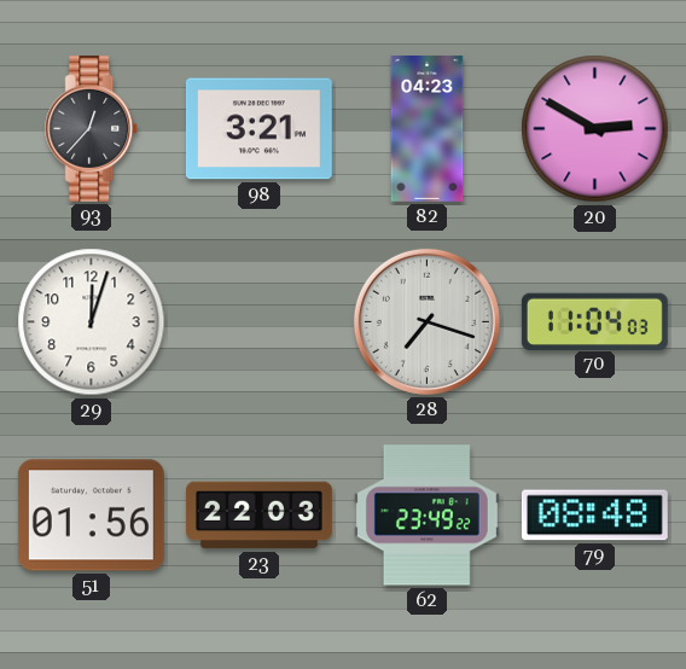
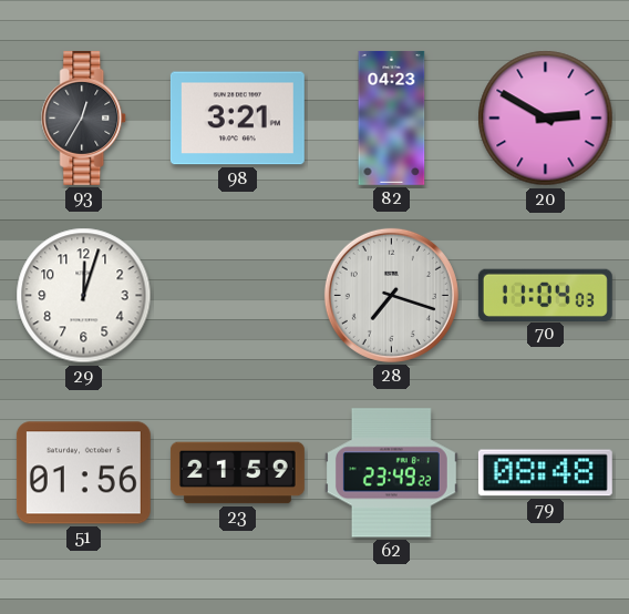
93: 12:37 -> 12:35 (84, 117)
23: 22:03 -> 21:59 (237, 473)
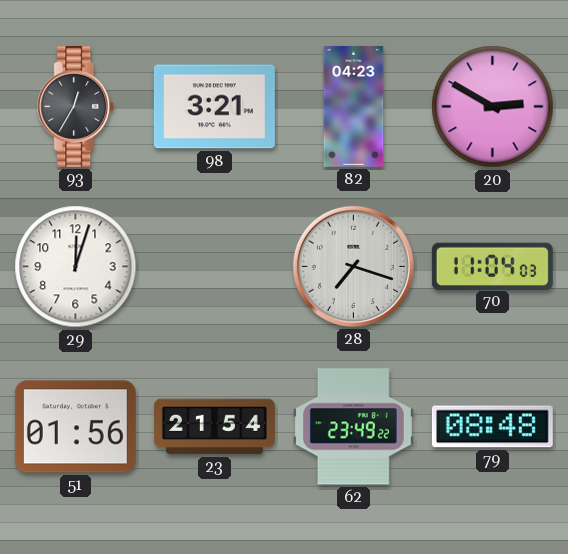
23: 21:59 -> 21:54 (214, 427)
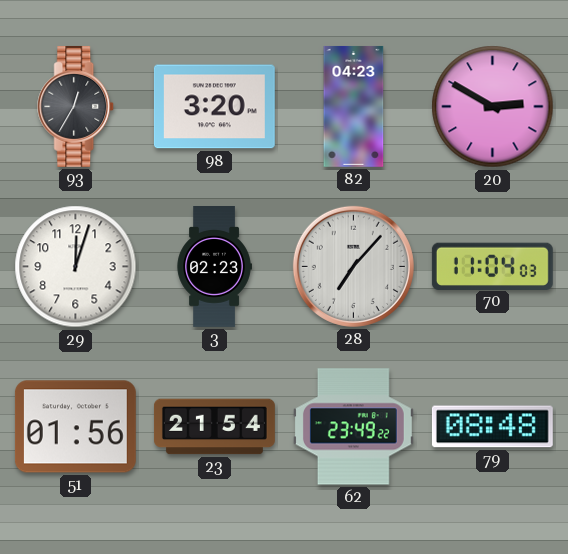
98: 3:21 -> 3:20 (214, 107)
3: none -> 02:23 (214, 267)
28: 7:18 -> 7:07 (353, 266)
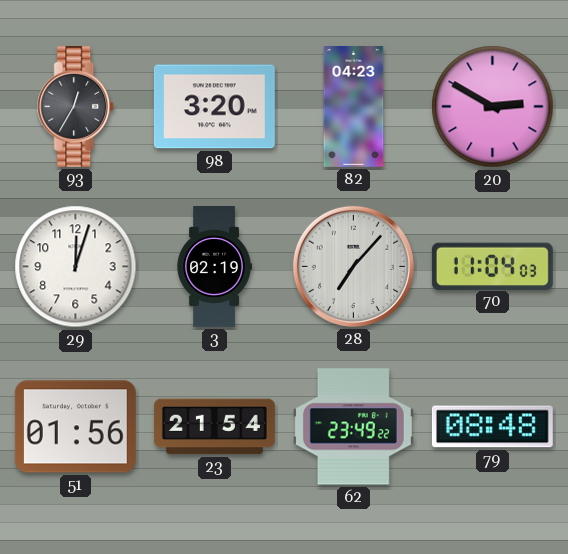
3: 02:23 -> 02:19 (214, 267)
